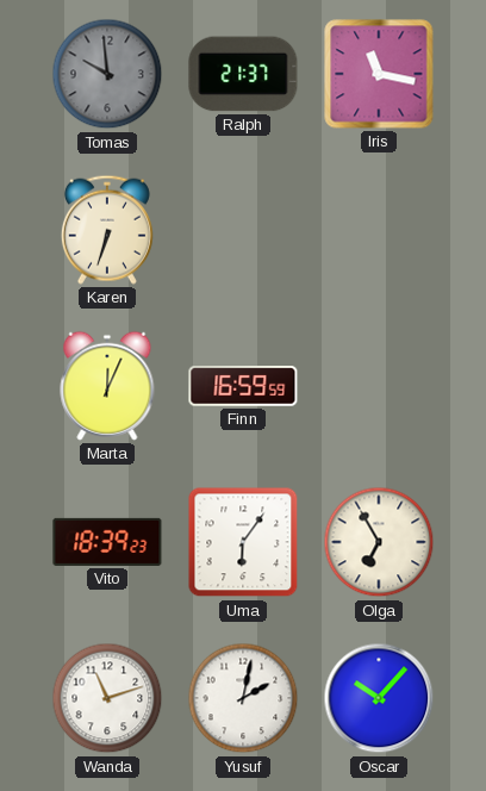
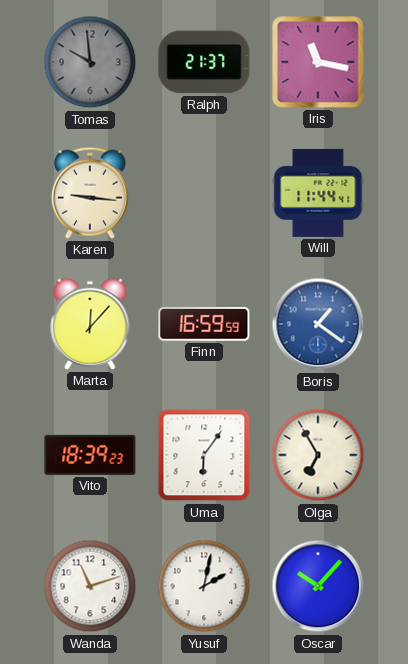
Karen: 6:33 -> 9:16 (90, 193)
Will: none -> 11:44 (318, 193)
Marta: 12:04 -> 12:07 (90, 324)
Boris: none -> 1:21 (318, 324)
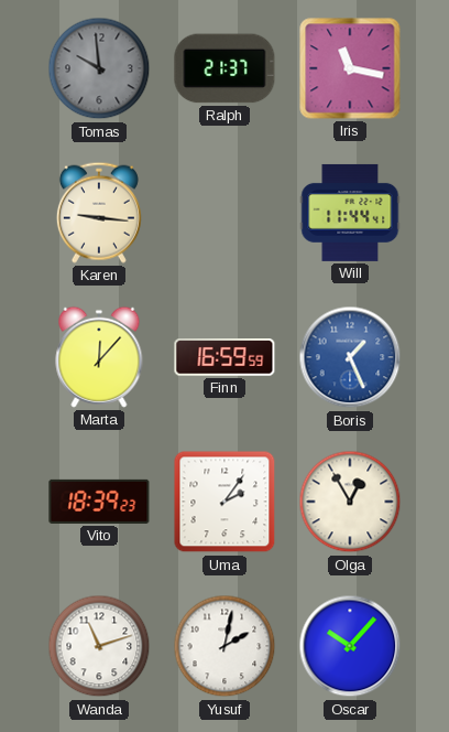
Boris: 1:21 -> 1:26 (350, 357)
Uma: 6:06 -> 2:06 (225, 502)
Olga: 6:55 -> 12:55 (350, 502)
